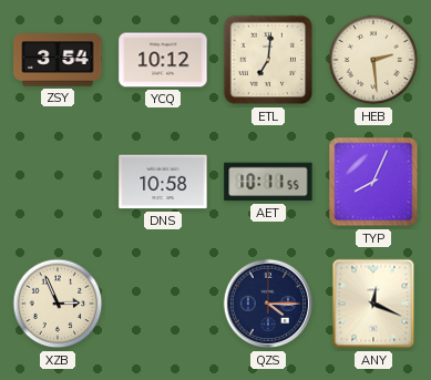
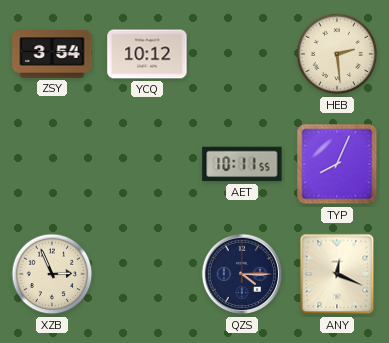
ETL: 7:01 -> none (268, 60)
DNS: 10:58 -> none (163, 182)
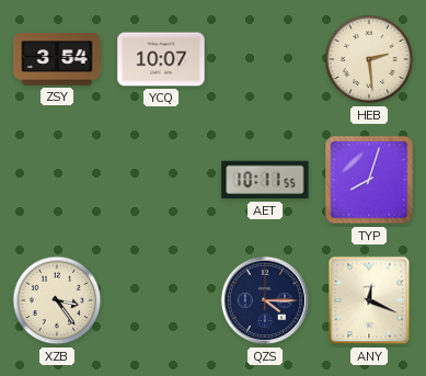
YCQ: 10:12 -> 10:07 (161, 59)
TYP: 8:04 -> 8:03 (369, 180)
XZB: 2:56 -> 3:24 (57, 300)
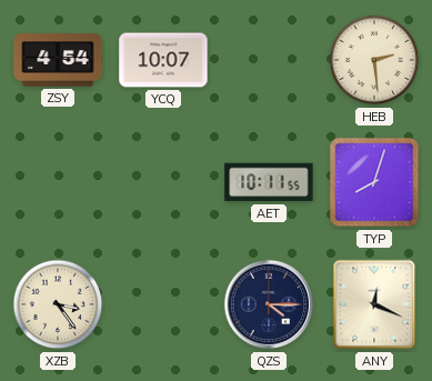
ZSY: 3:54 -> 4:54 (58, 60)
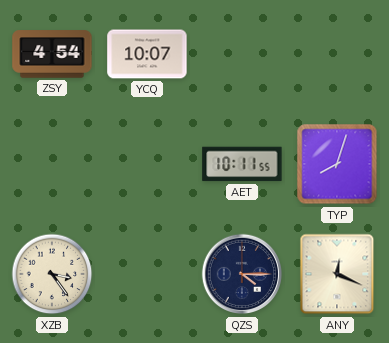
HEB: 2:29 -> none (374, 60)
